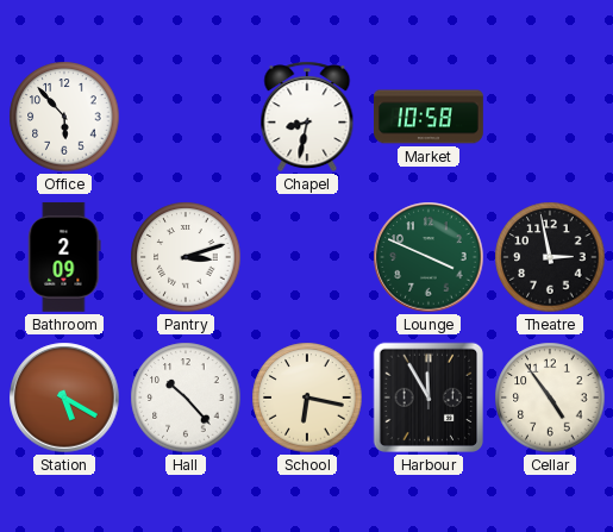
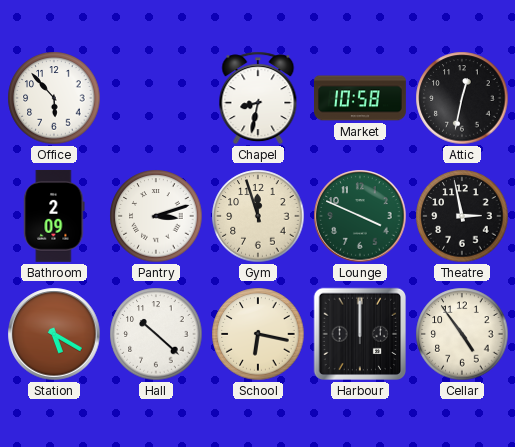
Attic: none -> 12:32 (462, 98)
Gym: none -> 11:57 (258, 216)
Hall: 10:23 -> 10:22 (156, 334)
Harbour: 11:55 -> 12:00 (360, 334)
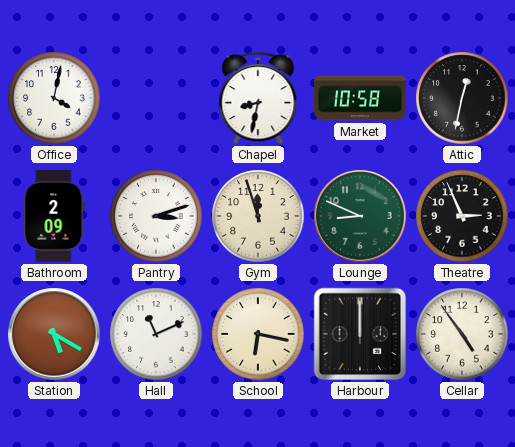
Office: 5:53 -> 4:02 (54, 98)
Lounge: 3:49 -> 8:49 (360, 216)
Theatre: 2:58 -> 2:56 (462, 216)
Hall: 10:22 -> 11:11 (156, 334)
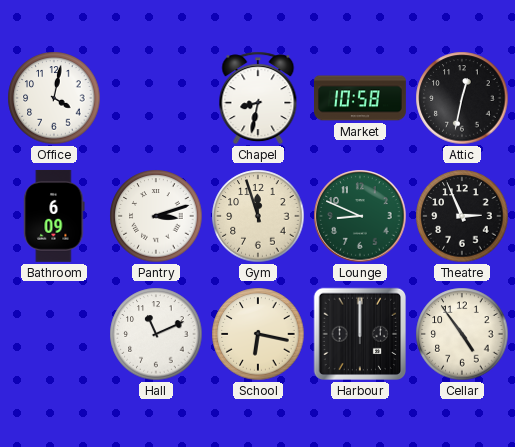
Bathroom: 2:09 -> 6:09 (54, 216)
Station: 5:20 -> none (54, 334)
